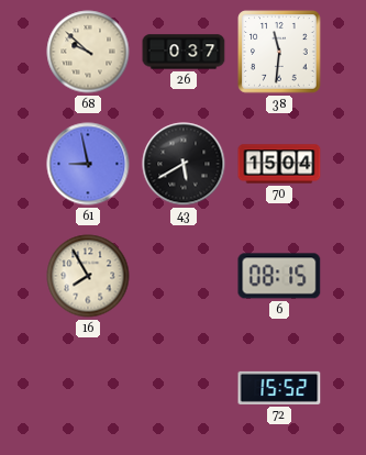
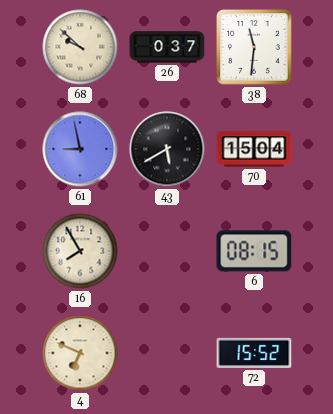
4: none -> 6:49 (80, 353)
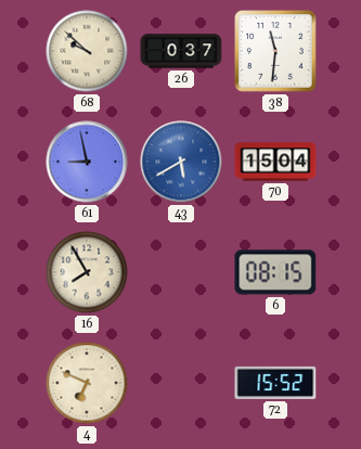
43 dial: black -> blue (181, 162)
